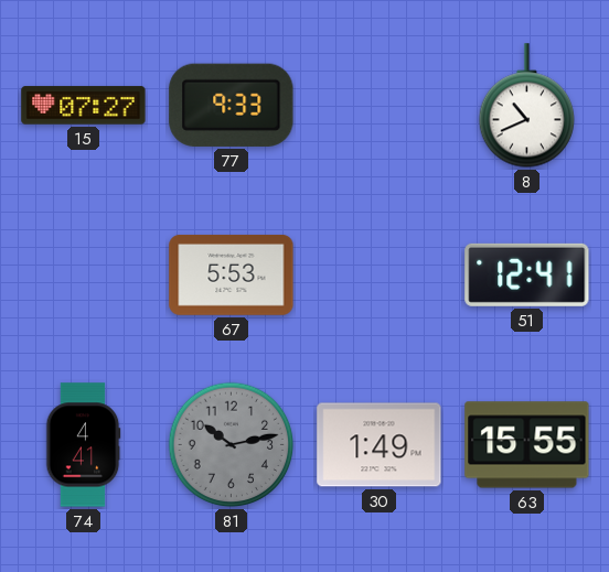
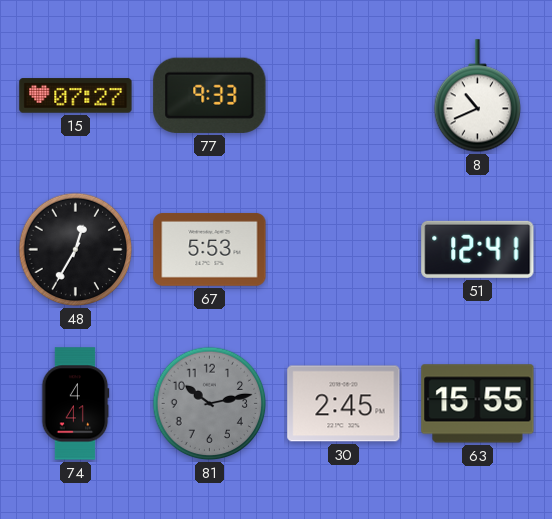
48: none -> 12:35 (76, 250)
30: 1:49 -> 2:45 (344, 404)
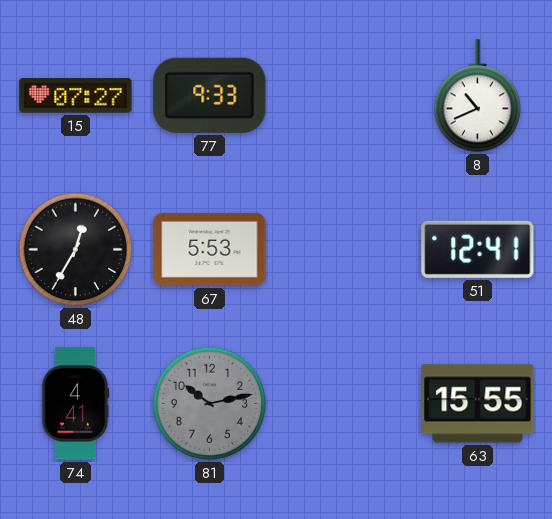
30: 2:45 -> none (344, 404)
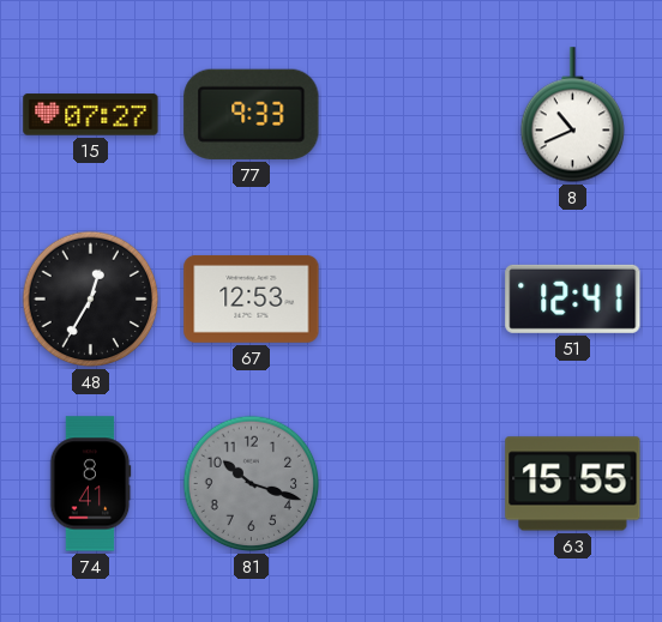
67: 5:53 -> 12:53 (252, 298)
74: 4:41 -> 8:41 (90, 484)
81: 10:13 -> 10:18 (252, 484)
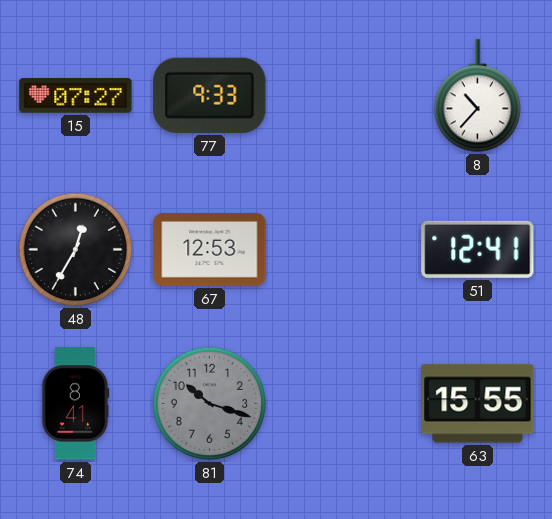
8: 10:41 -> 10:37 (477, 96)
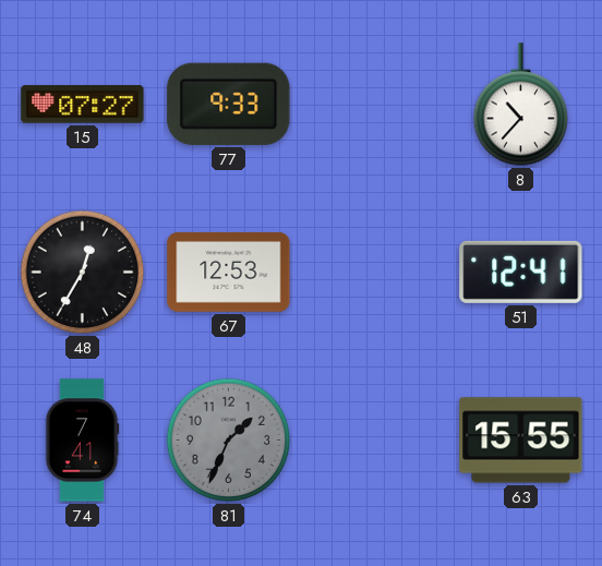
74: 8:41 -> 7:41 (82, 441)
81: 10:18 -> 1:34 (229, 441)
